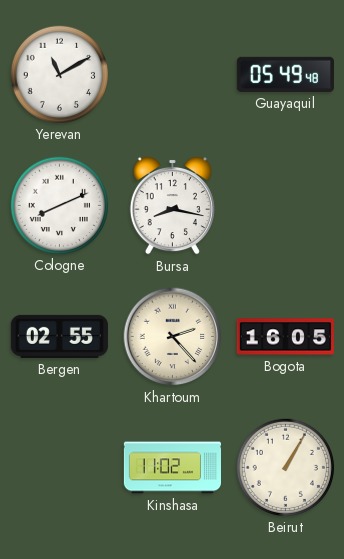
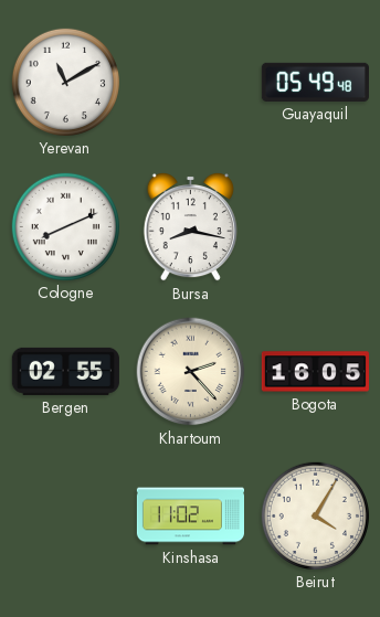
Beirut: 1:05 -> 4:05 (315, 515)
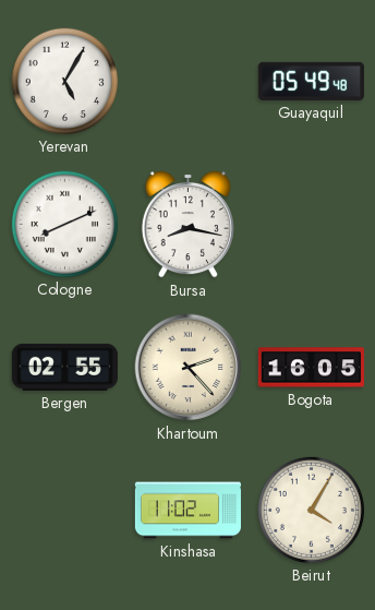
Yerevan: 11:10 -> 5:05 (64, 81)
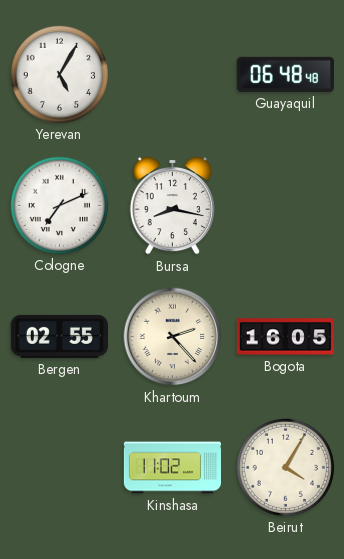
Guayaquil: 05:49 -> 06:48 (285, 74)
Cologne: 8:11 -> 7:11 (59, 205)
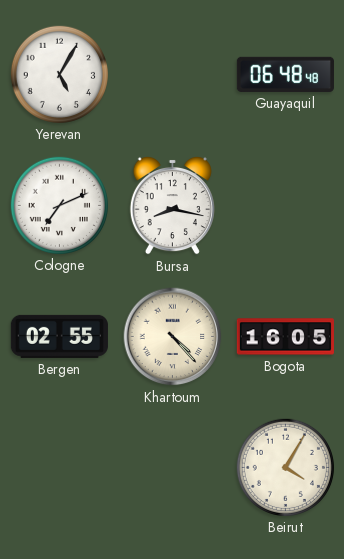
Khartoum: 2:23 -> 4:23 (173, 337)
Kinshasa: 11:02 -> none (172, 468)
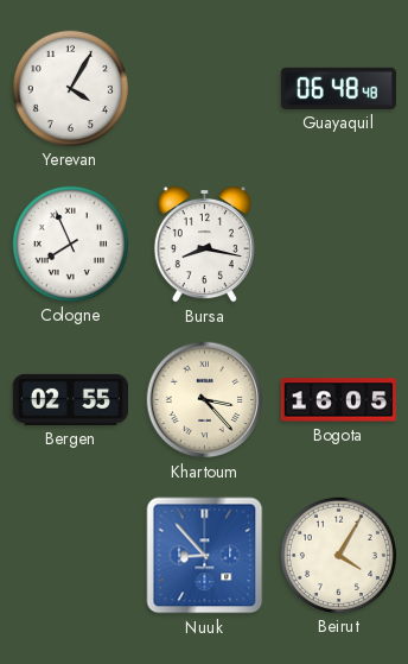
Yerevan: 5:05 -> 4:05 (70, 88)
Cologne: 7:11 -> 7:56 (70, 244)
Khartoum: 4:23 -> 3:23 (205, 400)
Nuuk: none -> 8:53 (205, 556)
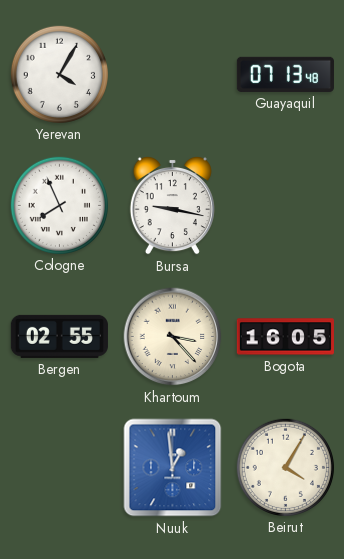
Guayaquil: 06:48 -> 07:13 (285, 74)
Bursa: 8:17 -> 9:17 (172, 205)
Nuuk: 8:53 -> 12:59 (173, 468)
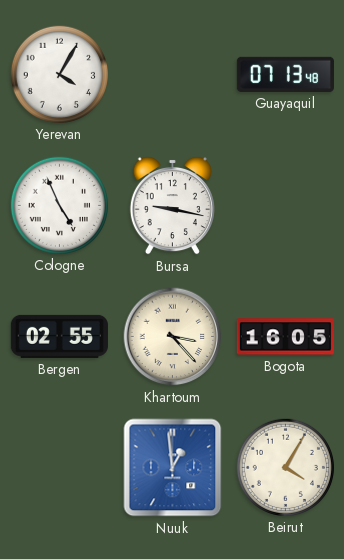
Cologne: 7:56 -> 4:56 (59, 205)
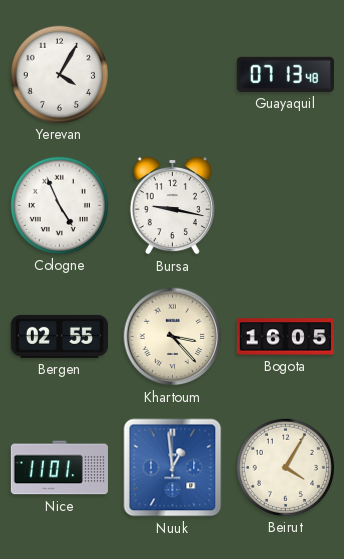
Nice: none -> 11:01 (59, 468)
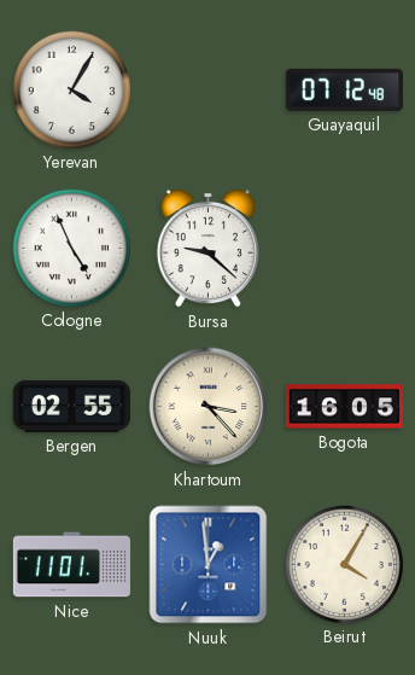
Guayaquil: 07:13 -> 07:12 (344, 89)
Bursa: 9:17 -> 9:22 (207, 248)
